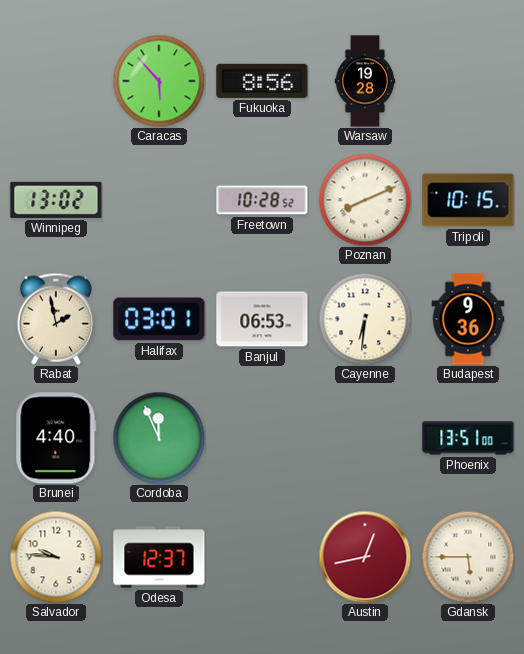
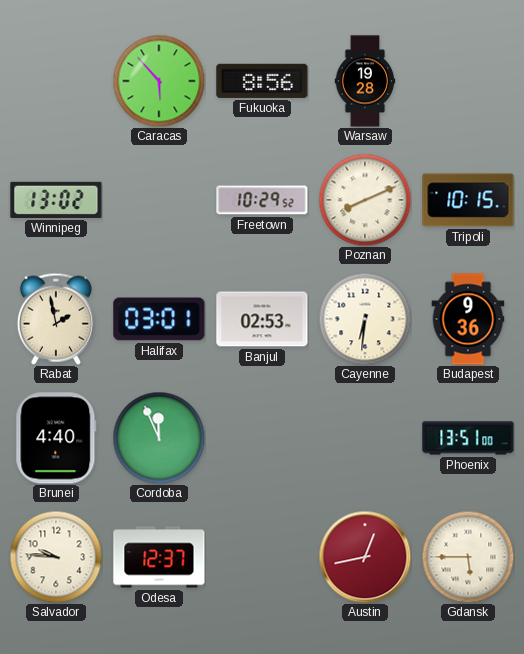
Freetown: 10:28 -> 10:29 (262, 200)
Banjul: 06:53 -> 02:53 (262, 319)
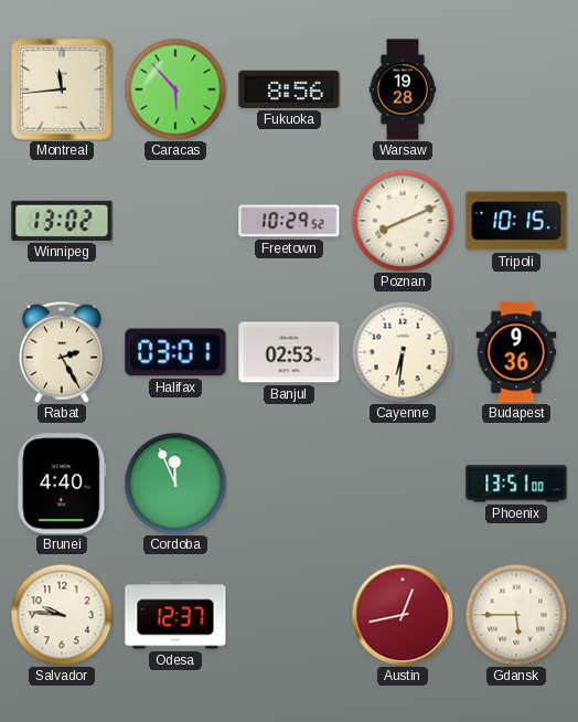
Montreal: none -> 11:44 (62, 89)
Rabat: 1:58 -> 2:25 (62, 352)
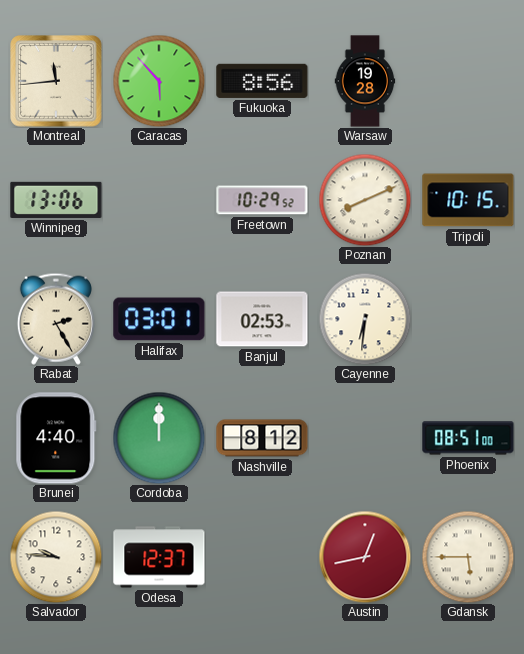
Winnipeg: 13:02 -> 13:06 (56, 200)
Budapest: 9:36 -> none (516, 352)
Cordoba: 11:56 -> 12:00 (159, 438)
Nashville: none -> 8:12 (262, 438)
Phoenix: 13:51 -> 08:51 (468, 438)
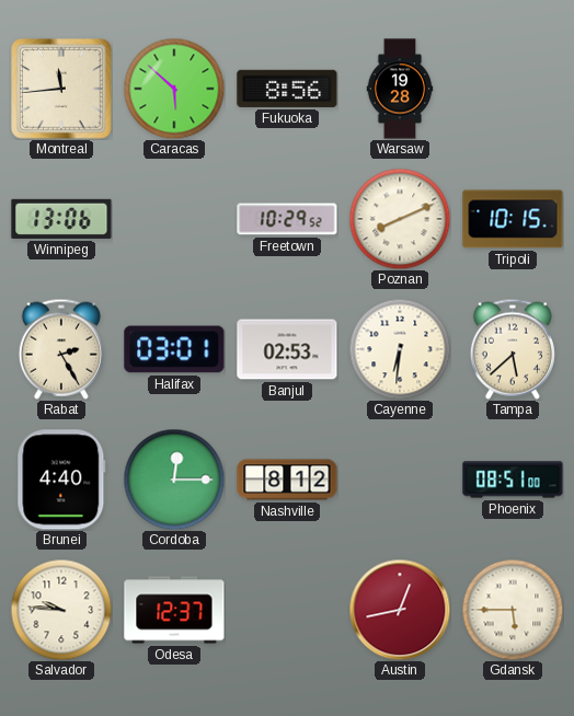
Caracas: 5:53 -> 5:52 (174, 89)
Tampa: none -> 5:38 (513, 349)
Cordoba: 12:00 -> 12:15 (174, 480)
